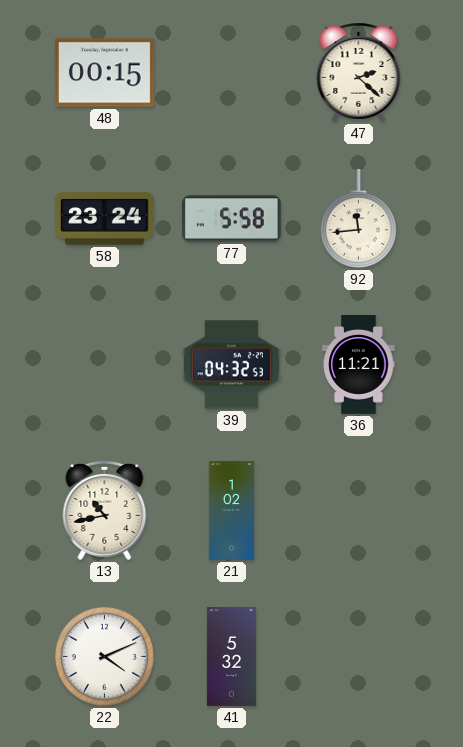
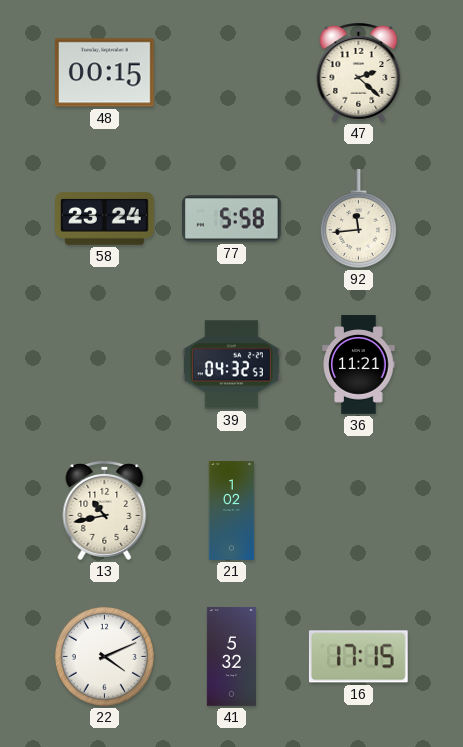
16: none -> 17:15 (358, 657)
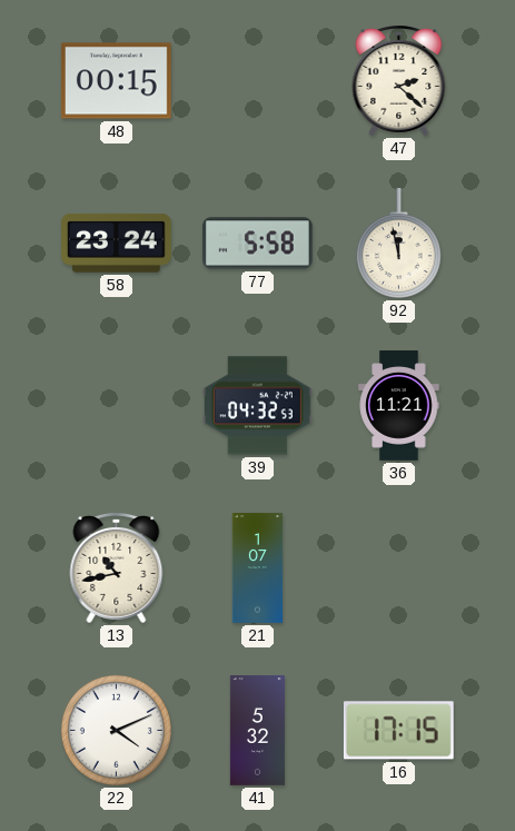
92: 11:44 -> 11:58 (398, 244)
21: 1:02 -> 1:07 (258, 568)
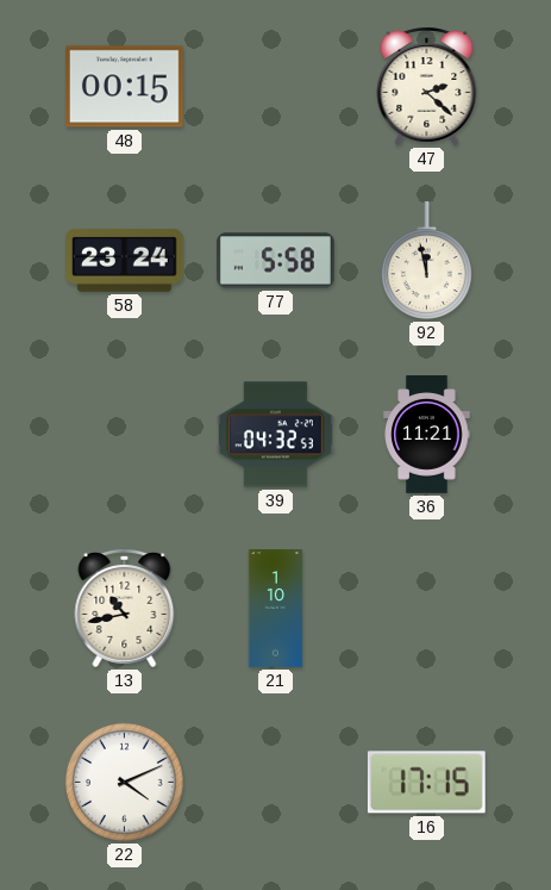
21: 1:07 -> 1:10 (276, 609)
41: 5:32 -> none (257, 731)
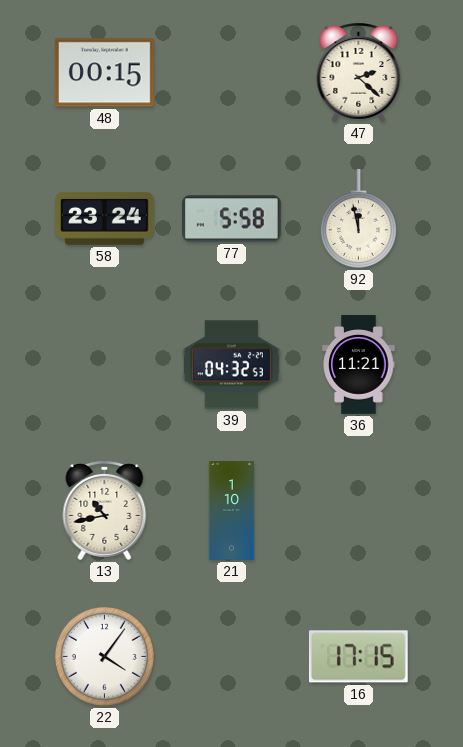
22: 4:11 -> 4:06 (104, 656)
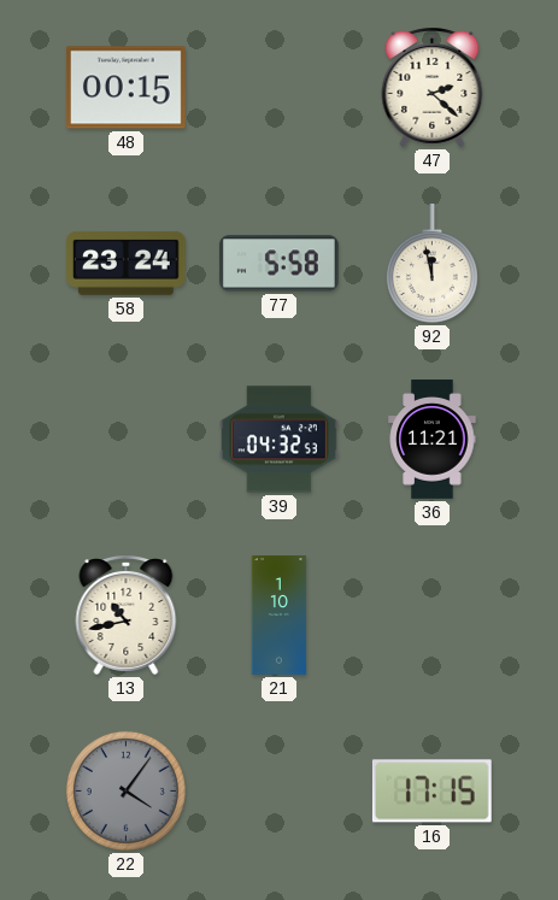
22 dial: white -> grey (125, 790)
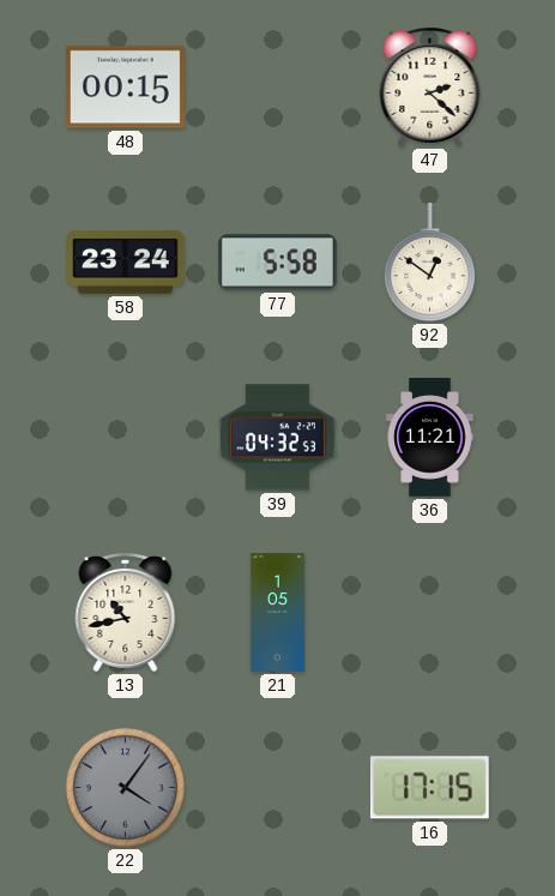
92: 11:58 -> 12:51 (429, 263)
21: 1:10 -> 1:05 (278, 613)
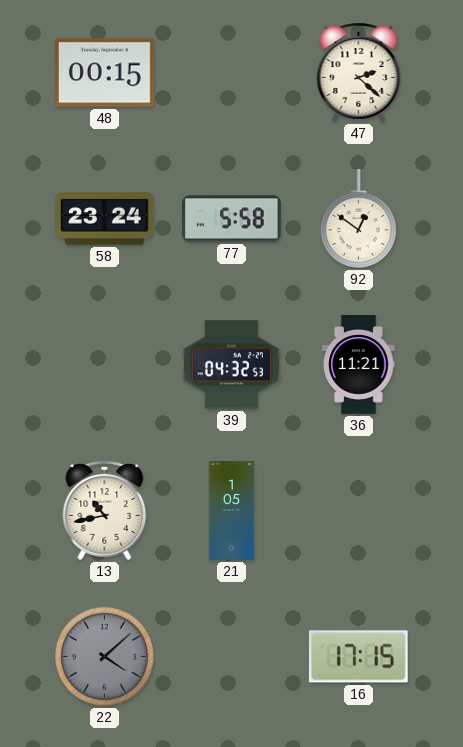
22: 4:06 -> 4:08 (104, 656)
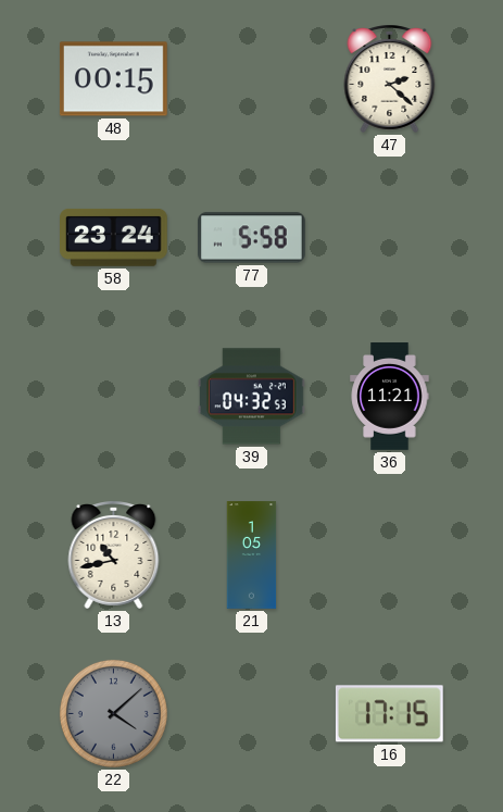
92: 12:51 -> none (358, 219)
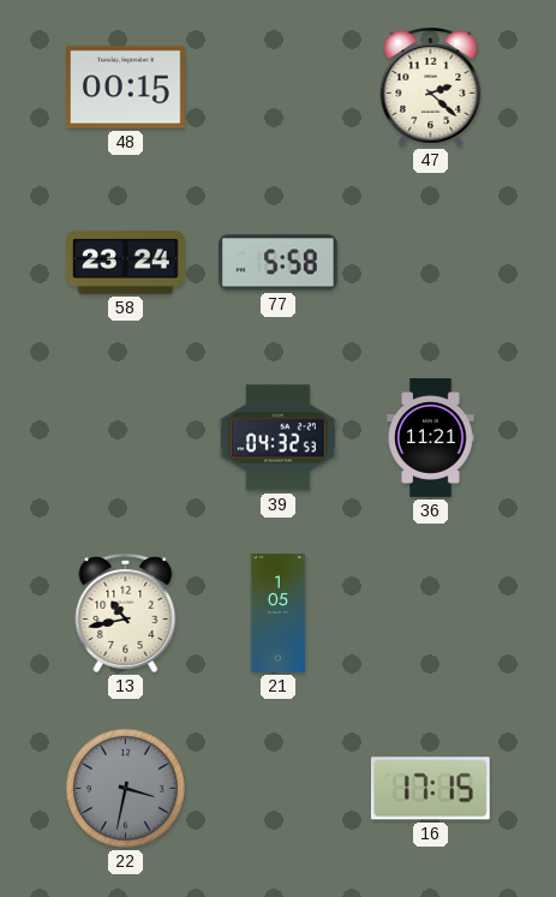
22: 4:08 -> 3:32 (125, 788)
